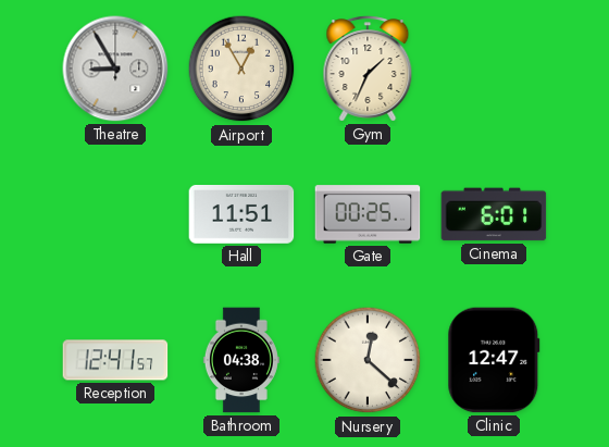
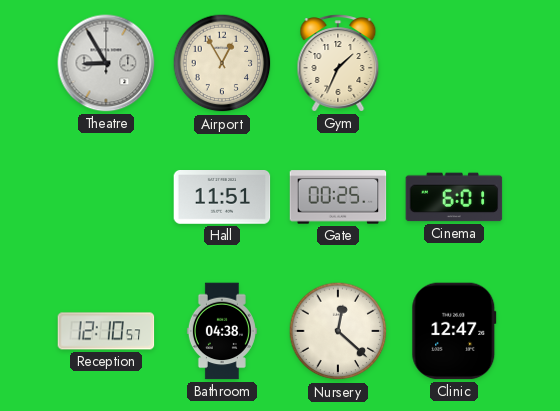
Reception: 12:41 -> 12:10 (106, 331)
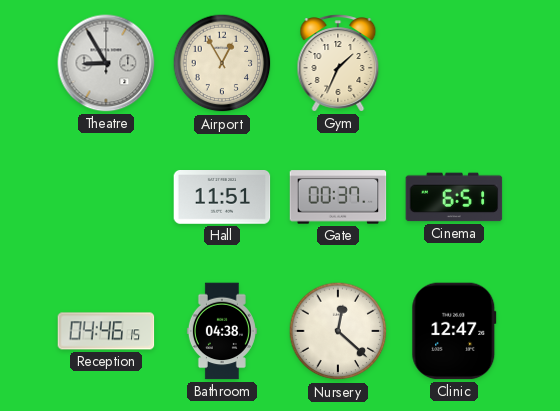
Gate: 00:25 -> 00:37 (338, 197)
Cinema: 6:01 -> 6:51 (454, 197)
Reception: 12:10 -> 04:46 (106, 331)
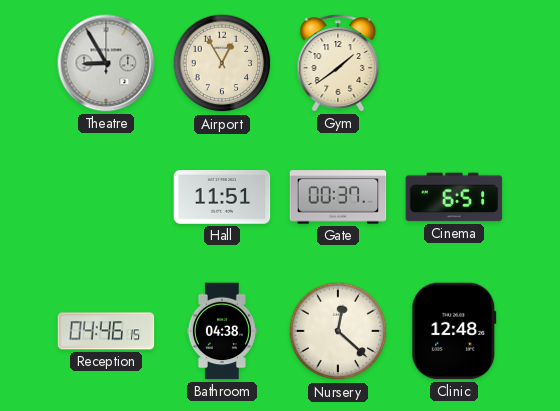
Gym: 1:34 -> 1:39 (338, 63)
Clinic: 12:47 -> 12:48 (454, 331)
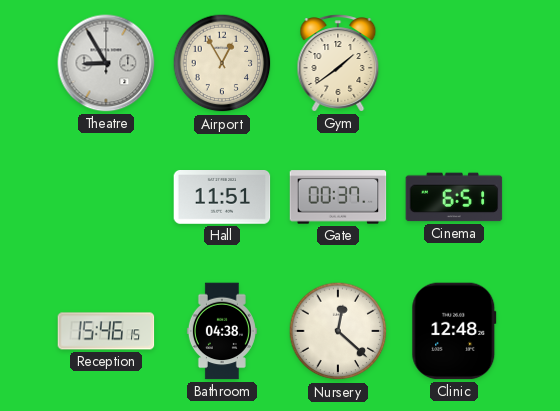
Reception: 04:46 -> 15:46 (106, 331)
